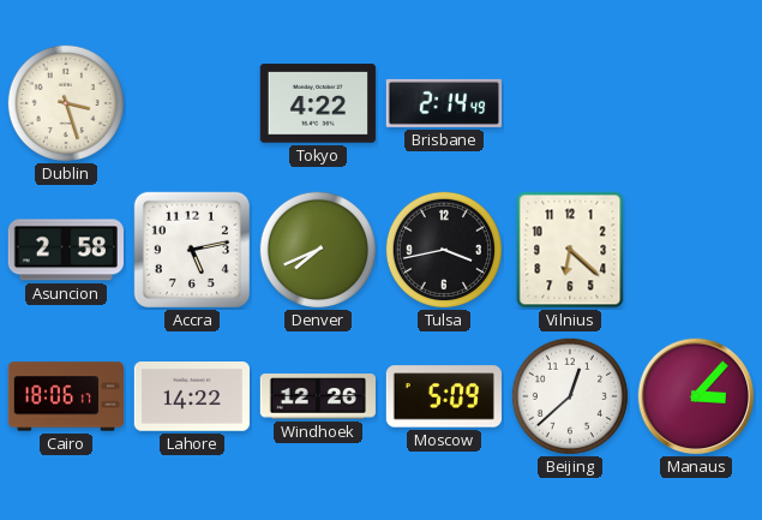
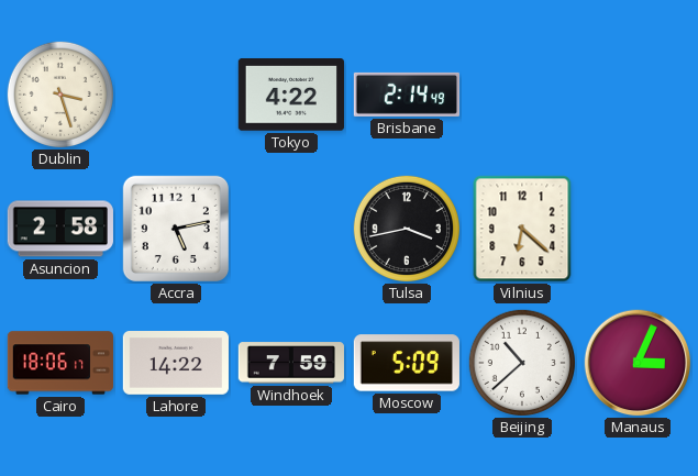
Denver: 7:41 -> none (318, 250)
Windhoek: 12:26 -> 7:59 (291, 363)
Beijing: 12:38 -> 10:38 (522, 363)
Manaus: 3:07 -> 3:04 (638, 363)
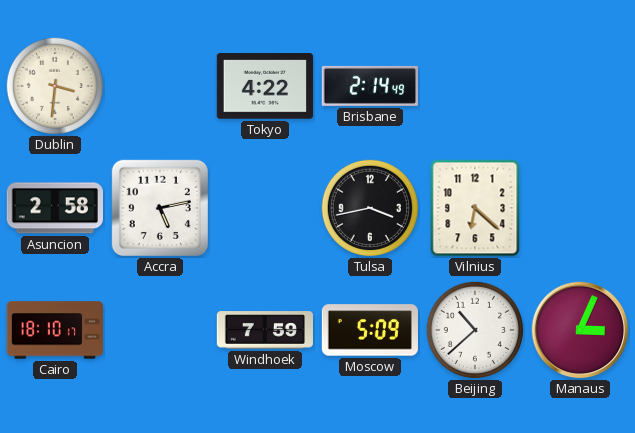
Dublin: 3:27 -> 3:31 (55, 86)
Cairo: 18:06 -> 18:10 (54, 330)
Lahore: 14:22 -> none (176, 363)
